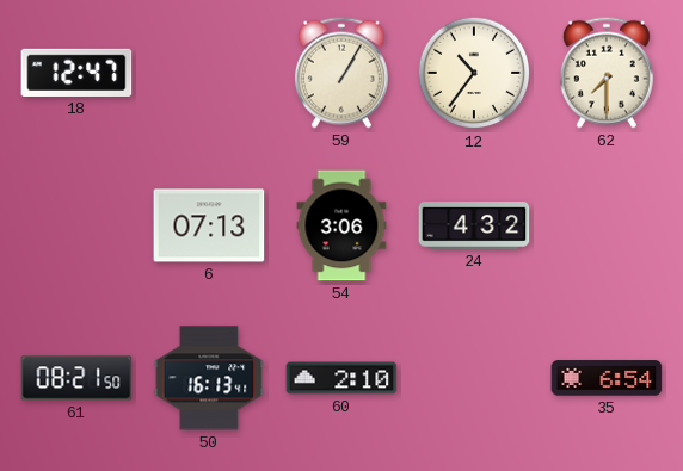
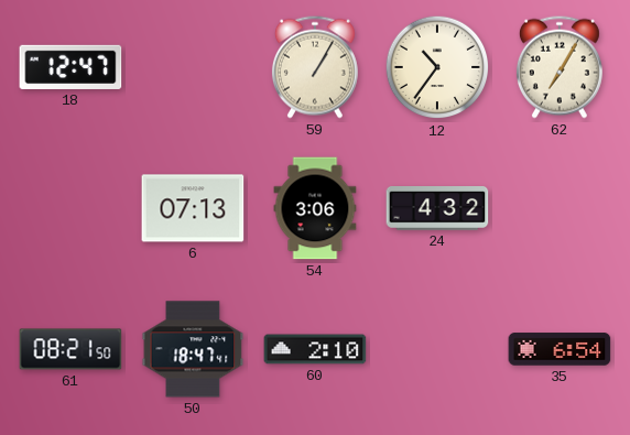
62: 7:30 -> 7:05 (560, 67)
50: 16:13 -> 18:47 (193, 349)
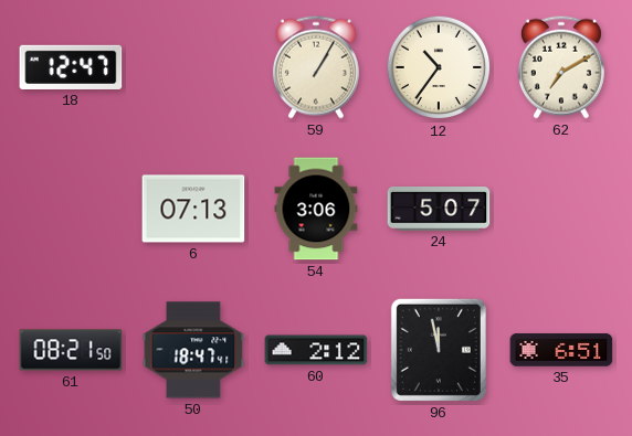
62: 7:05 -> 7:10 (561, 67)
24: 4:32 -> 5:07 (439, 210)
60: 2:10 -> 2:12 (316, 350)
96: none -> 11:58 (439, 350)
35: 6:54 -> 6:51 (561, 350)
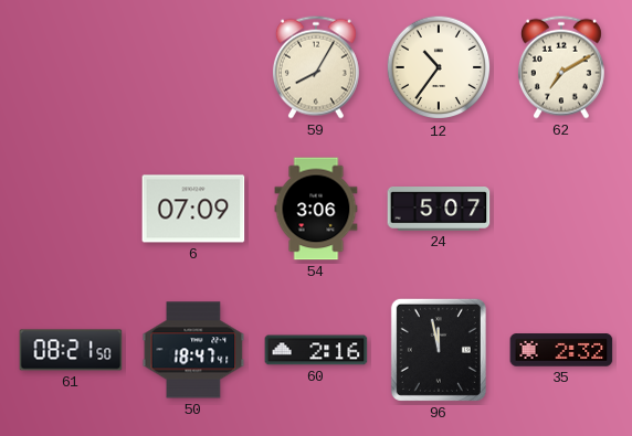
18: 12:47 -> none (71, 67)
59: 1:05 -> 8:05 (316, 67)
6: 07:13 -> 07:09 (193, 209)
60: 2:12 -> 2:16 (316, 350)
35: 6:51 -> 2:32 (561, 350)
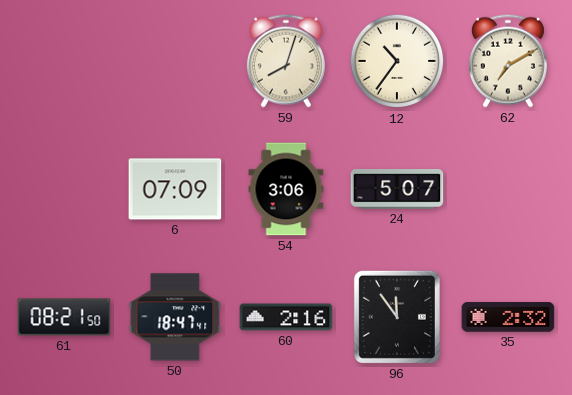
59: 8:05 -> 8:03 (286, 61)
96: 11:58 -> 11:54 (397, 317)
